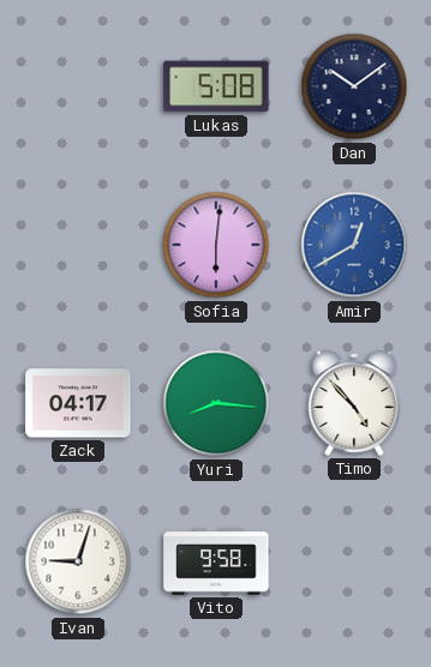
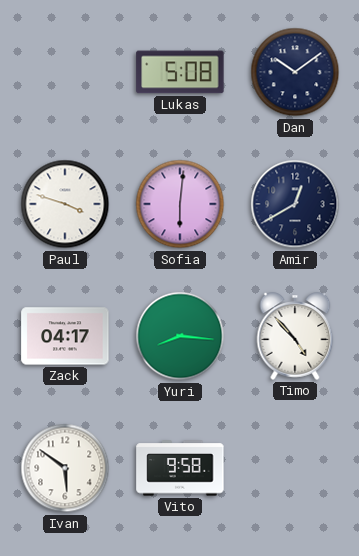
Paul: none -> 3:48 (65, 204)
Amir dial: blue -> navy (295, 204)
Ivan: 9:03 -> 5:51 (65, 468)
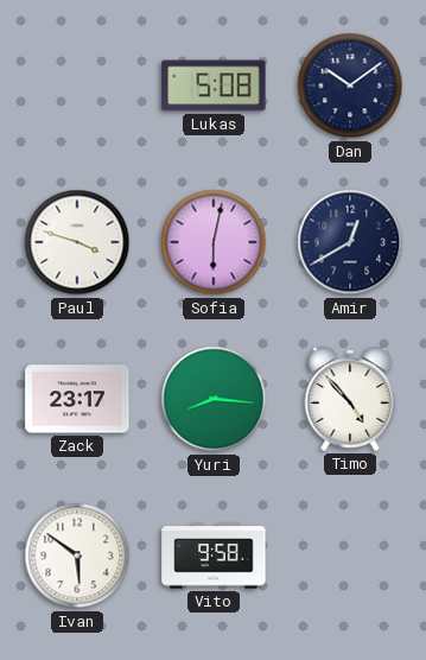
Sofia: 6:01 -> 6:02 (214, 242)
Zack: 04:17 -> 23:17 (77, 399)
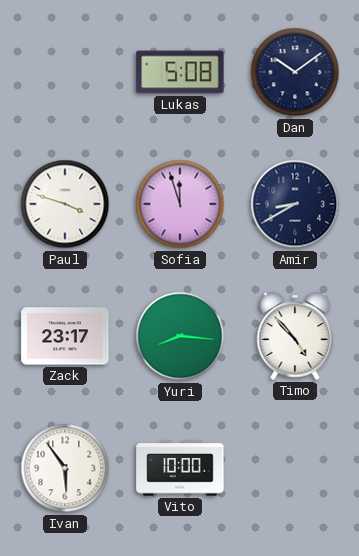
Sofia: 6:02 -> 11:57 (180, 204)
Amir: 12:40 -> 8:40 (295, 204)
Ivan: 5:51 -> 5:54 (65, 468)
Vito: 9:58 -> 10:00 (180, 468)
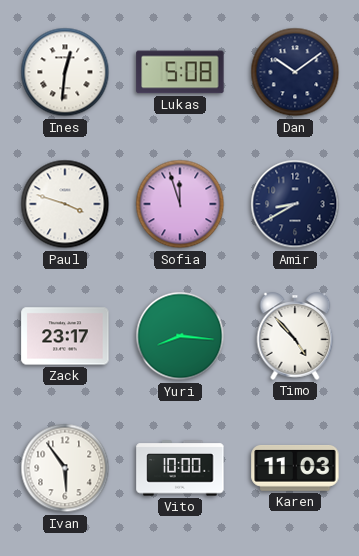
Ines: none -> 12:31 (65, 72)
Karen: none -> 11:03 (295, 468)
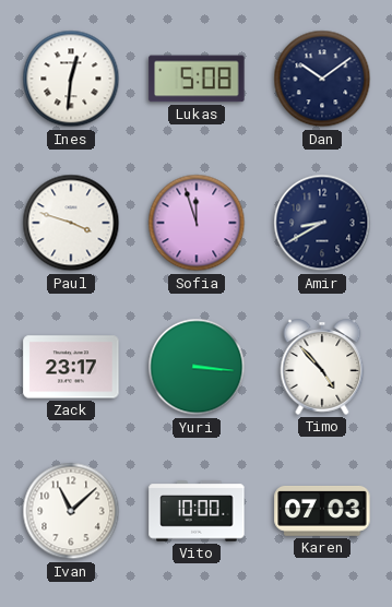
Yuri: 8:16 -> 3:16 (197, 367)
Ivan: 5:54 -> 11:08 (71, 511)
Karen: 11:03 -> 07:03 (322, 511)
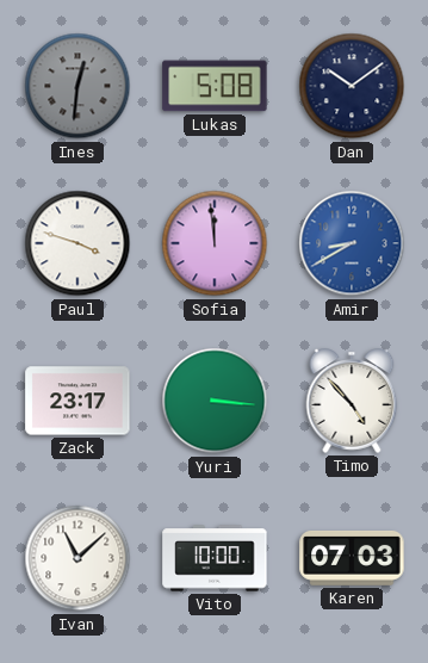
Ines dial: white -> grey (77, 86)
Sofia: 11:57 -> 11:59 (215, 243)
Amir dial: navy -> blue (352, 243)
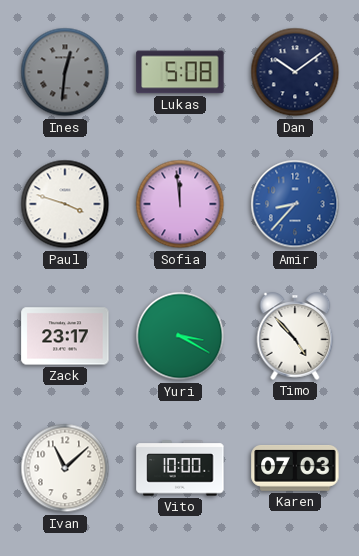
Amir: 8:40 -> 8:37 (295, 204)
Yuri: 3:16 -> 3:20 (180, 336)
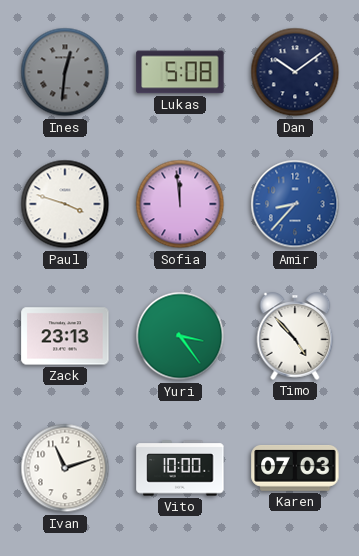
Zack: 23:17 -> 23:13 (65, 336)
Yuri: 3:20 -> 3:24 (180, 336)
Ivan: 11:08 -> 11:12 (65, 468)
